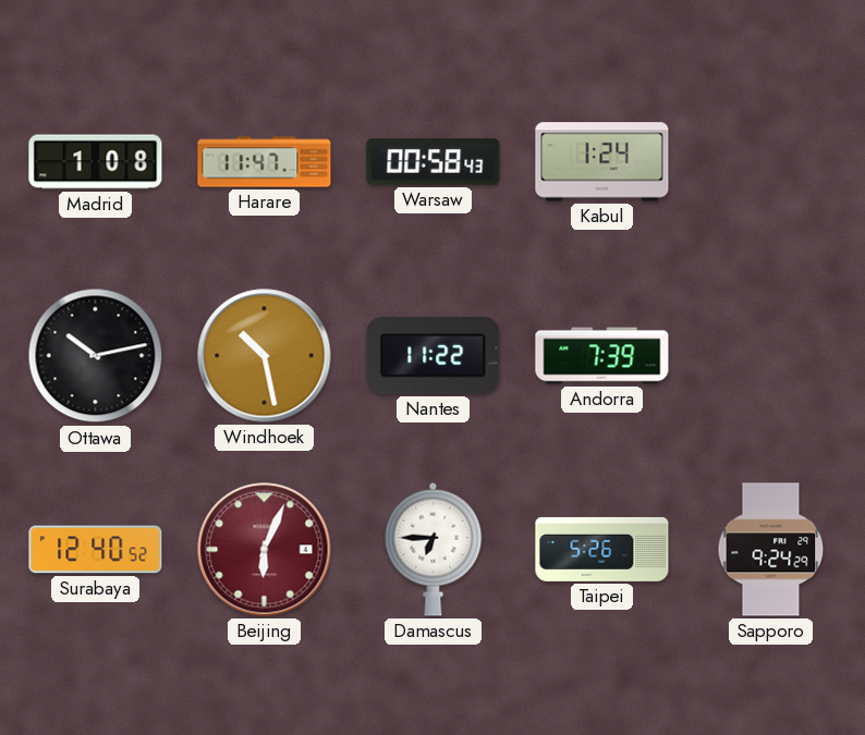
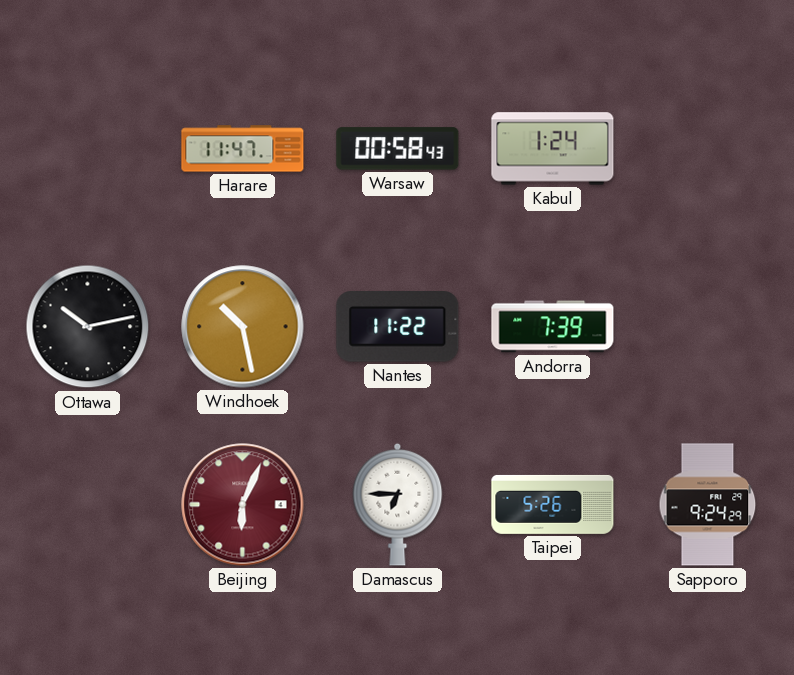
Madrid: 1:08 -> none (96, 162)
Surabaya: 12:40 -> none (96, 550)
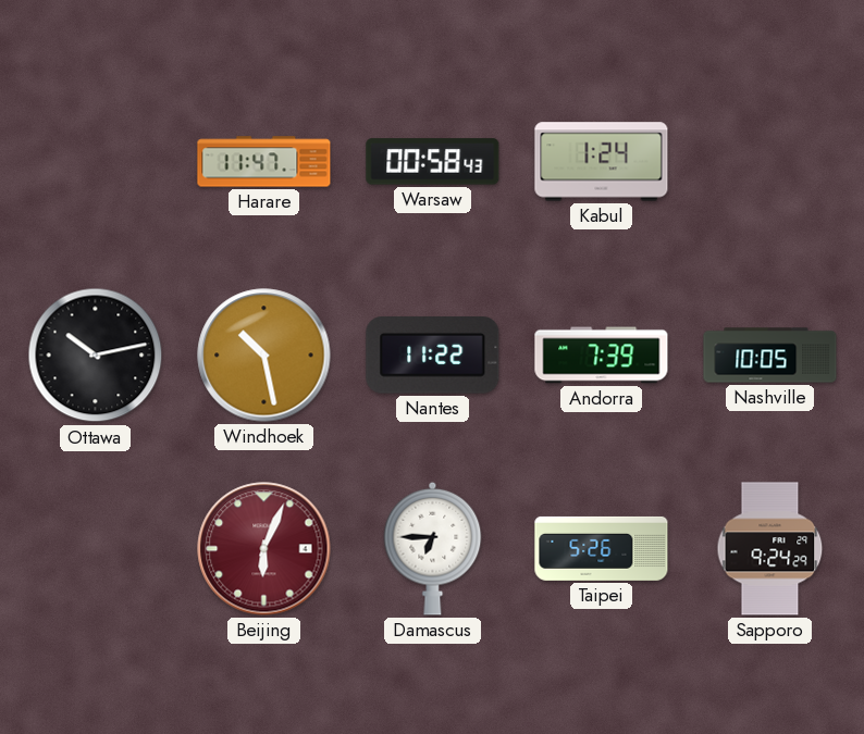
Nashville: none -> 10:05 (770, 356)
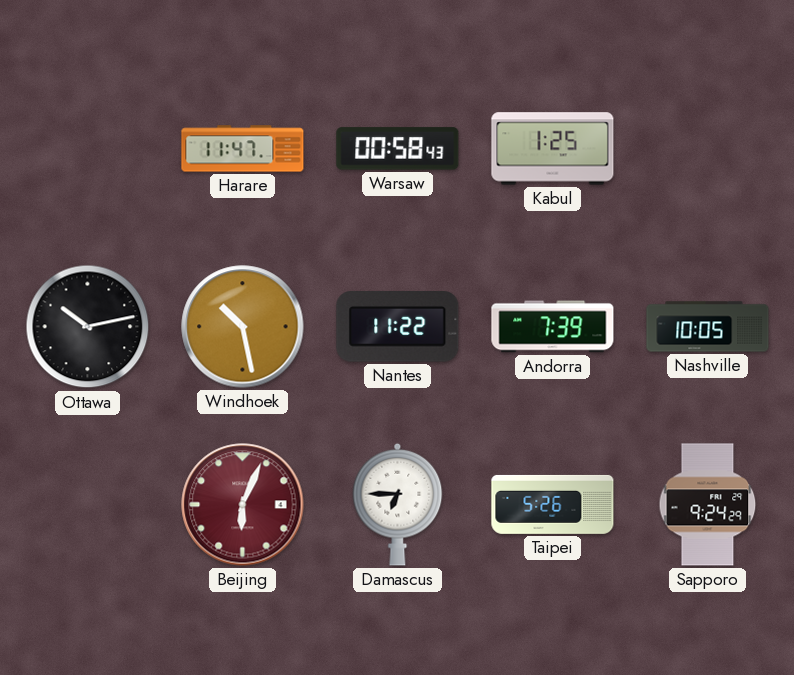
Kabul: 1:24 -> 1:25 (553, 149)
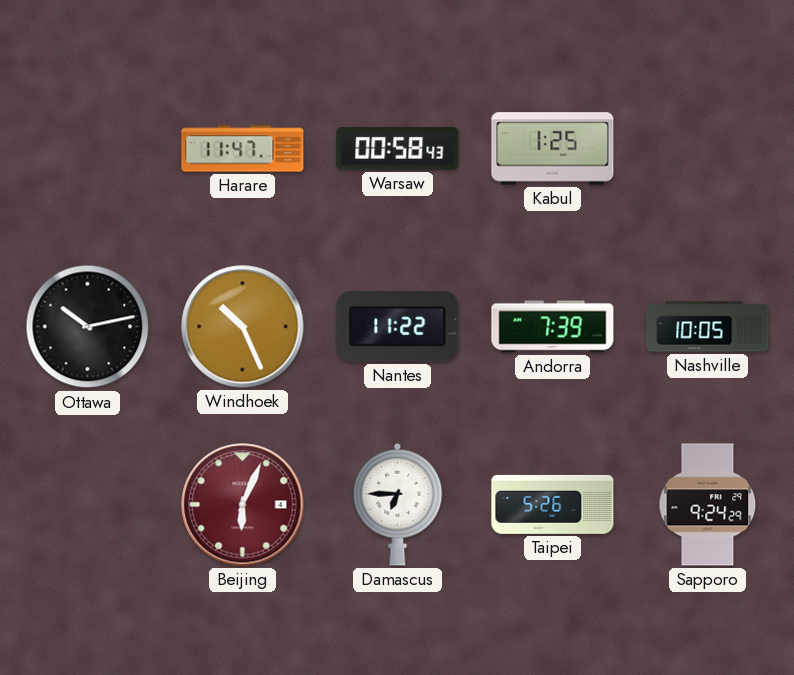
Windhoek: 10:28 -> 10:26 (243, 327)
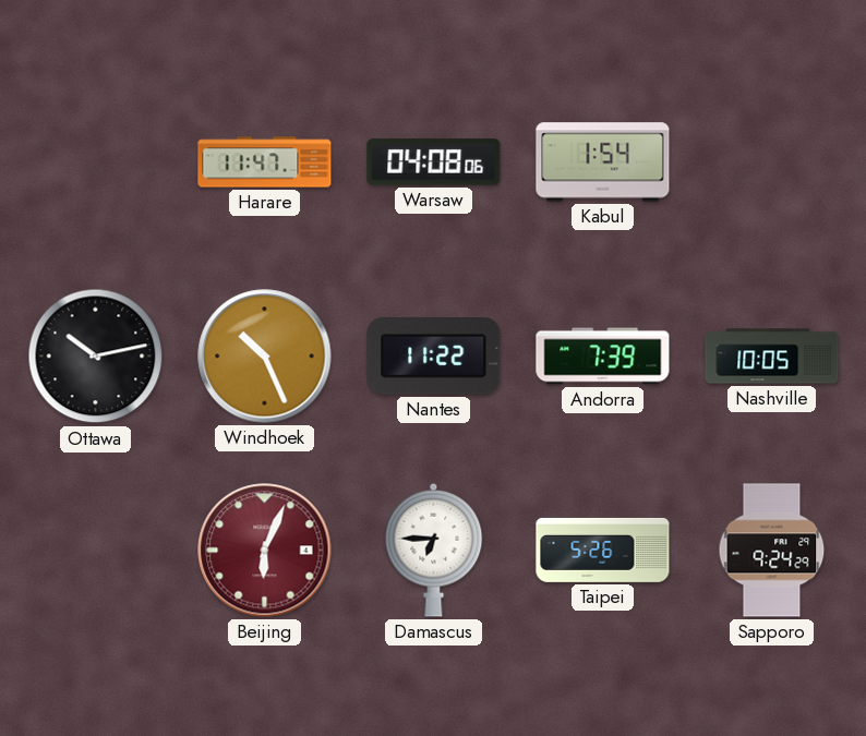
Warsaw: 00:58 -> 04:08 (434, 162)
Kabul: 1:25 -> 1:54 (603, 162)
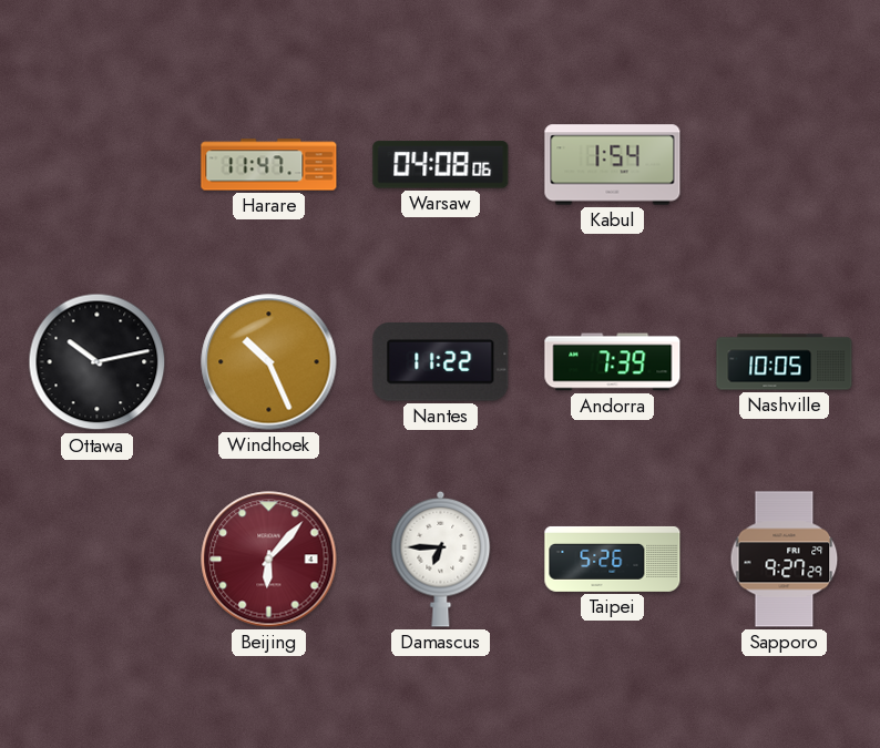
Beijing: 6:04 -> 6:07 (269, 560)
Sapporo: 9:24 -> 9:27 (785, 560)
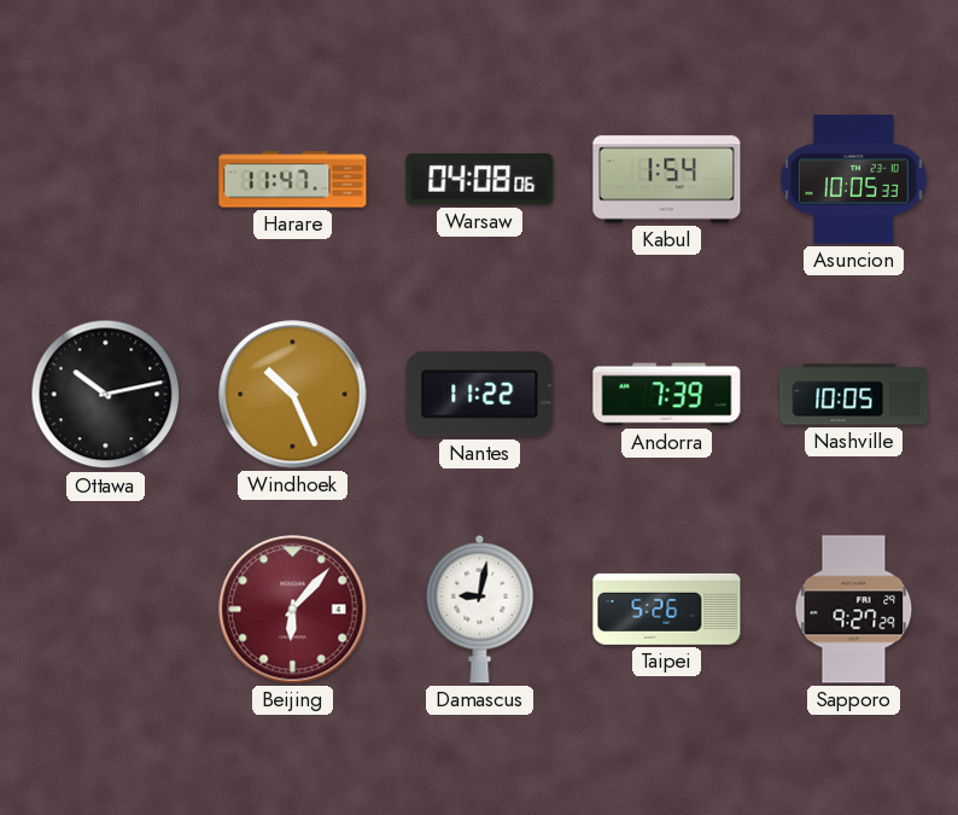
Asuncion: none -> 10:05 (854, 180)
Damascus: 6:45 -> 9:02 (480, 609)
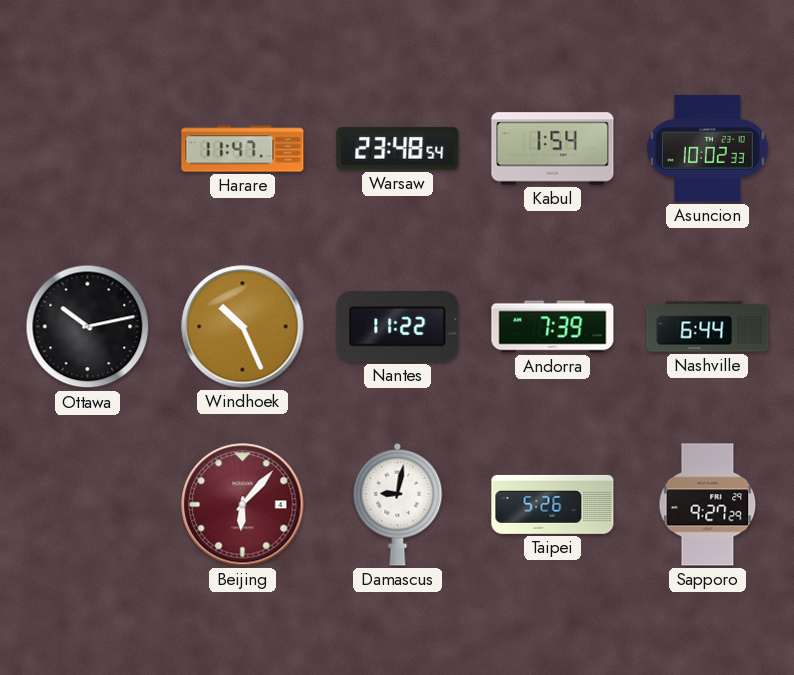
Warsaw: 04:08 -> 23:48 (398, 149)
Asuncion: 10:05 -> 10:02 (708, 149)
Nashville: 10:05 -> 6:44 (708, 327)
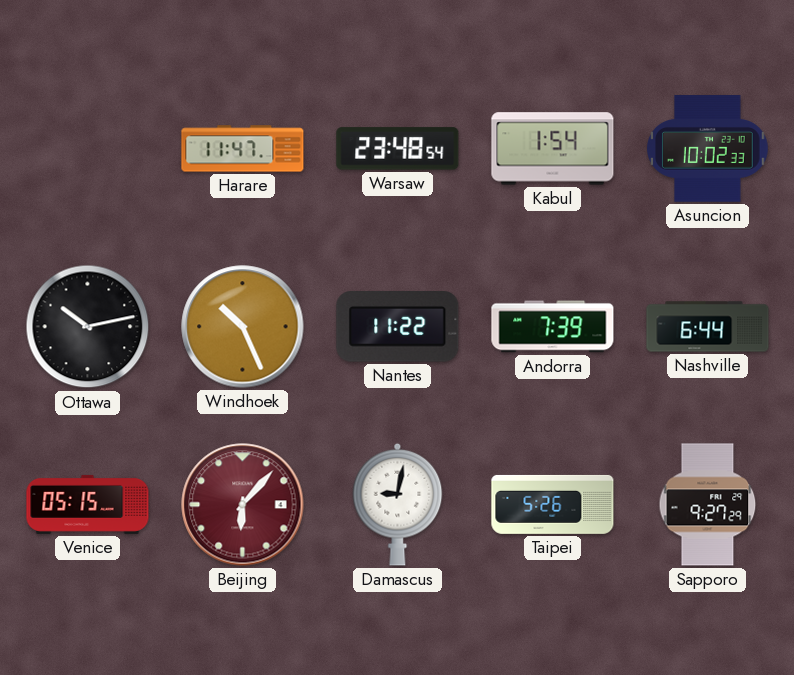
Venice: none -> 05:15 (88, 504)
